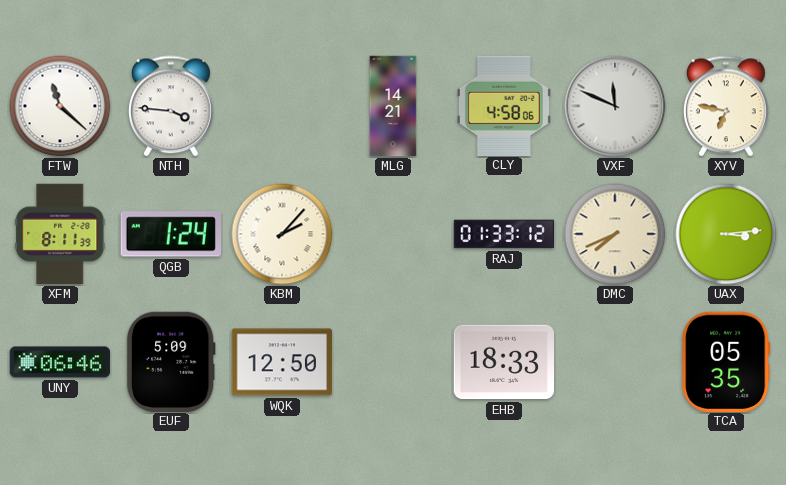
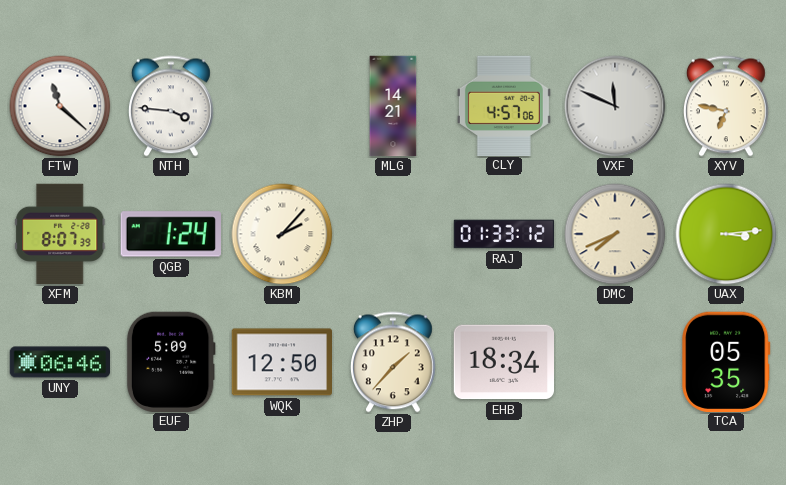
CLY: 4:58 -> 4:57 (504, 105)
XFM: 8:11 -> 8:07 (60, 234)
ZHP: none -> 1:37 (393, 362)
EHB: 18:33 -> 18:34 (504, 362)
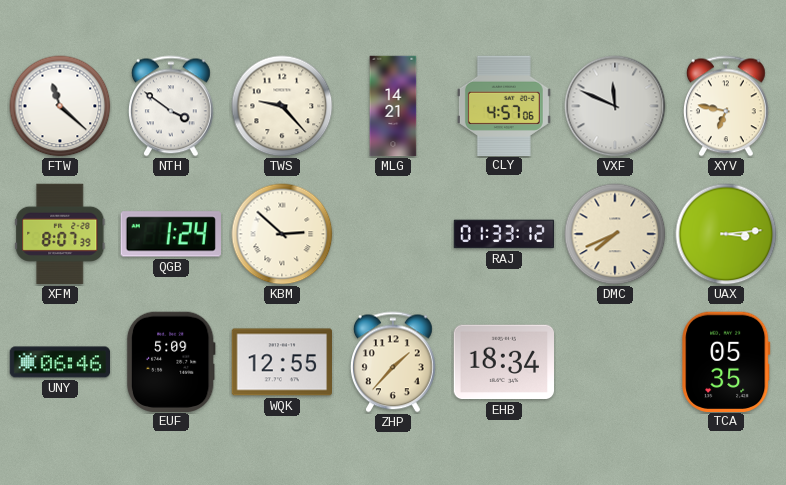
NTH: 3:46 -> 3:51 (171, 106)
TWS: none -> 9:23 (282, 106)
KBM: 2:07 -> 2:52 (282, 234)
WQK: 12:50 -> 12:55 (281, 362)
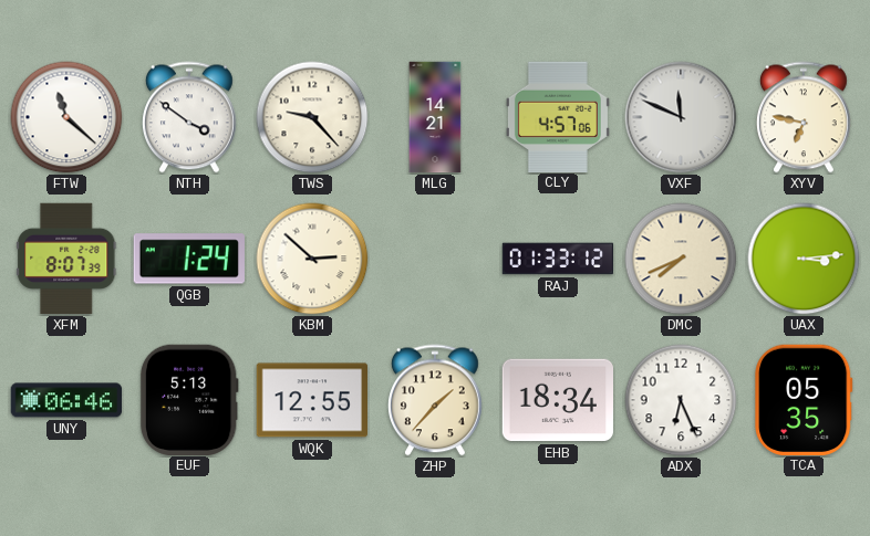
EUF: 5:09 -> 5:13 (189, 399)
ADX: none -> 6:26 (681, 400)
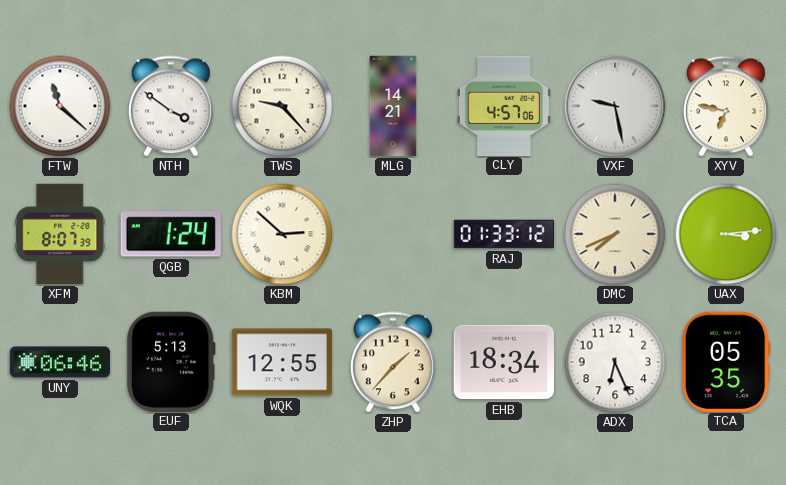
VXF: 11:49 -> 9:28 (615, 106)
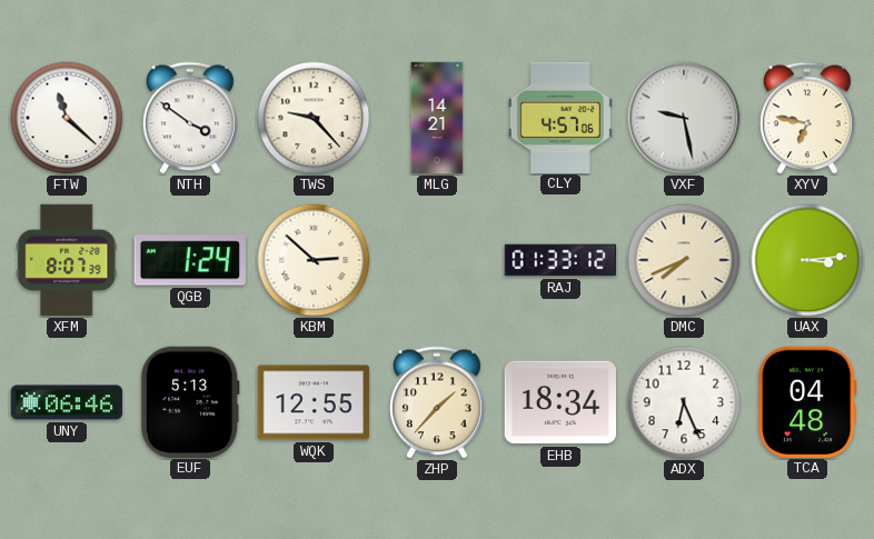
TCA: 05:35 -> 04:48 (807, 401)
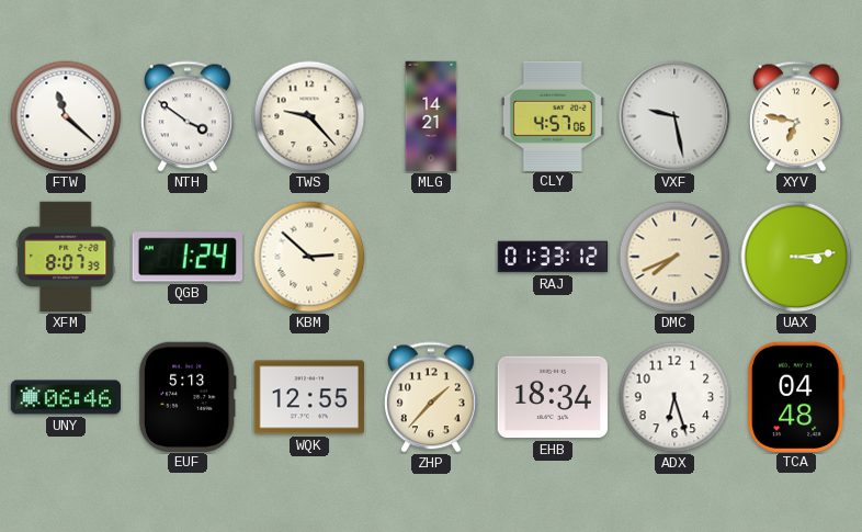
ADX: 6:26 -> 6:27 (674, 397)
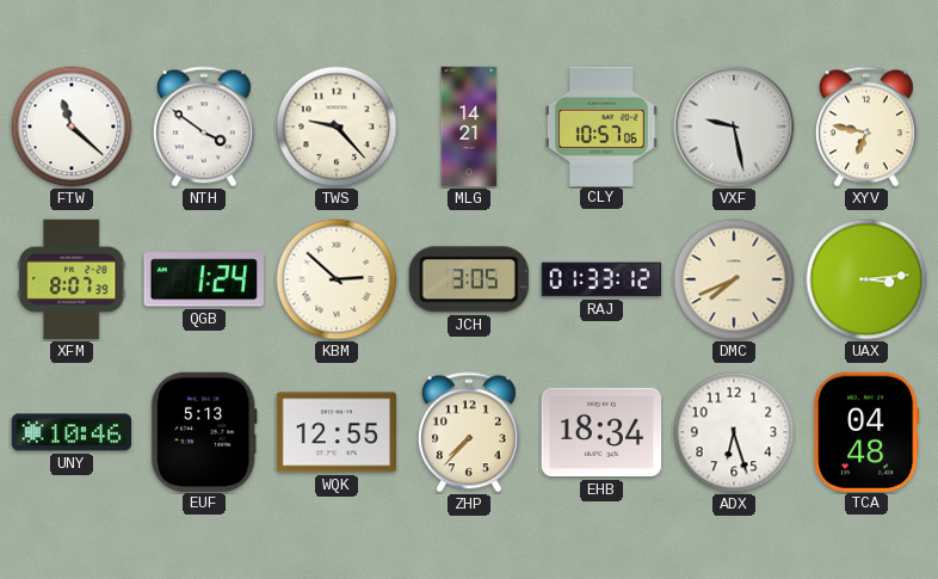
CLY: 4:57 -> 10:57 (601, 125)
JCH: none -> 3:05 (469, 279)
UNY: 06:46 -> 10:46 (72, 432)
ZHP: 1:37 -> 7:37 (469, 432)
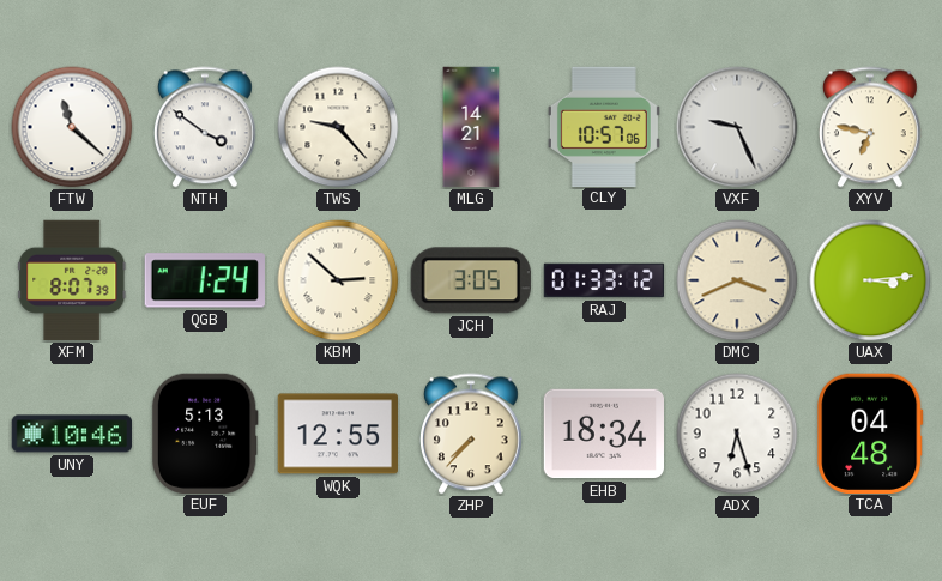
VXF: 9:28 -> 9:26 (737, 127)
DMC: 7:41 -> 3:41 (737, 280)
